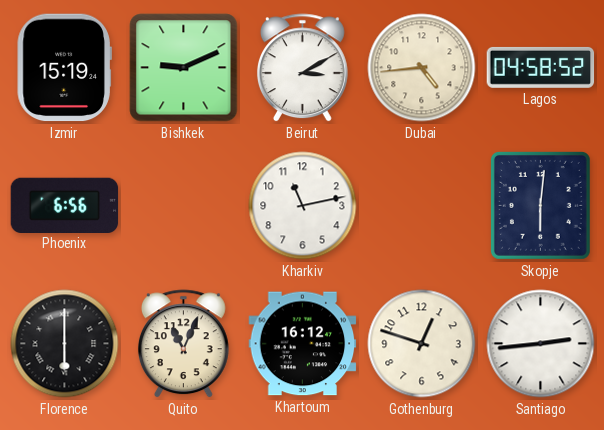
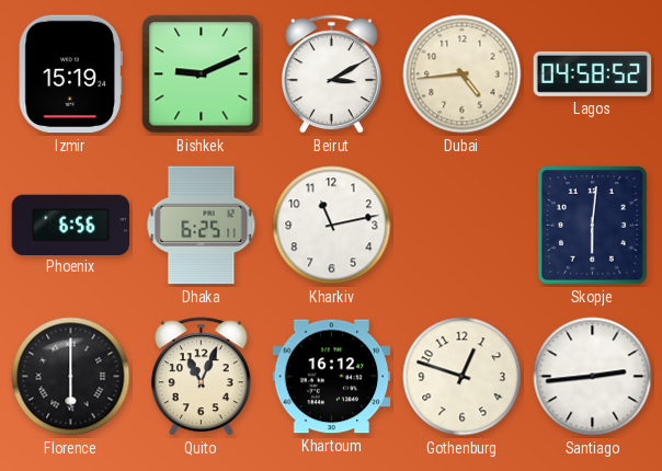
Dhaka: none -> 6:25 (202, 226)
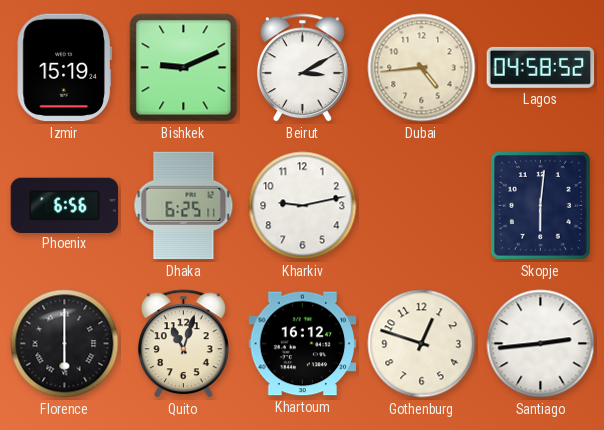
Kharkiv: 11:13 -> 9:13 (303, 206)
Quito: 11:04 -> 11:03 (183, 344)
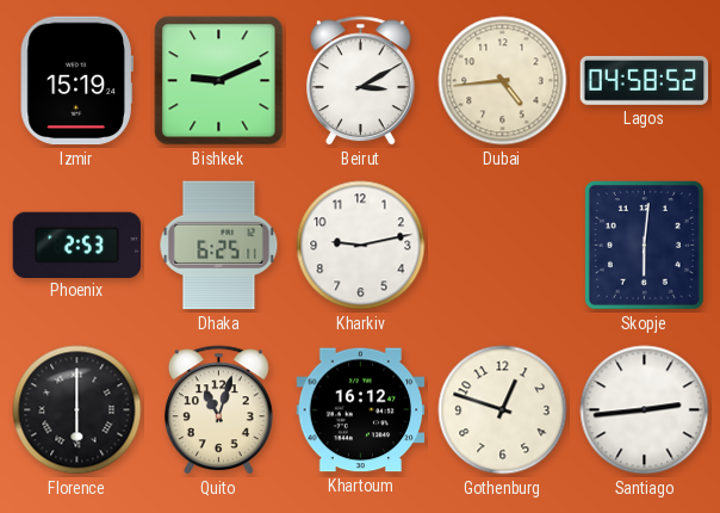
Phoenix: 6:56 -> 2:53 (77, 245)
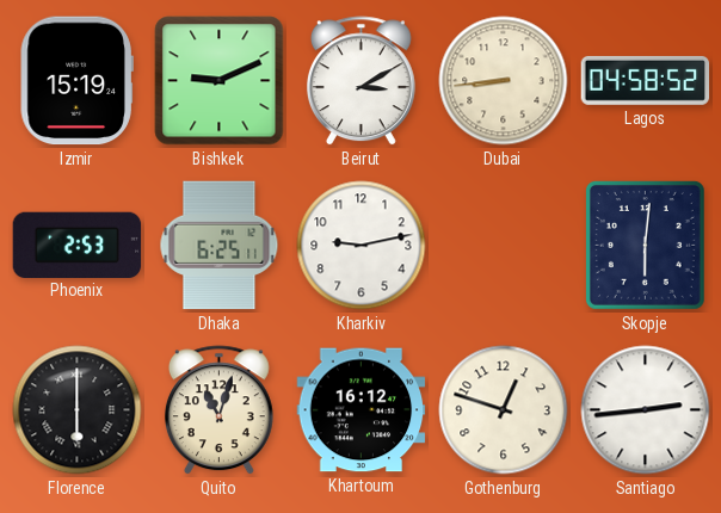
Dubai: 4:44 -> 8:44 (504, 81)
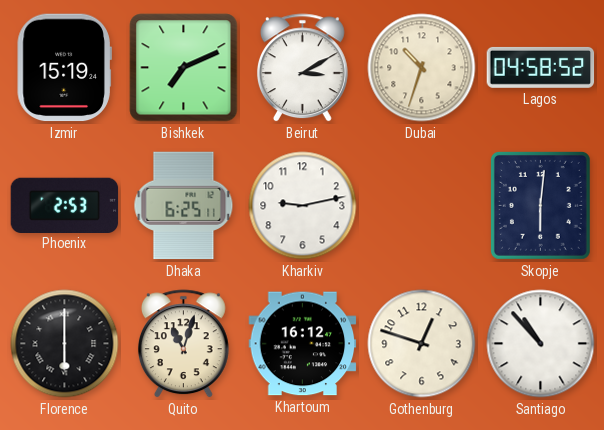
Bishkek: 9:11 -> 7:11 (184, 68)
Dubai: 8:44 -> 10:33 (422, 68)
Santiago: 2:44 -> 10:53 (541, 344)
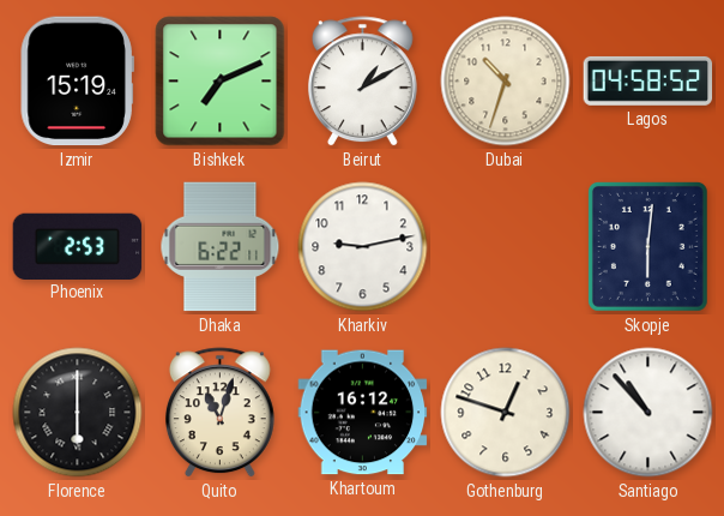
Beirut: 3:10 -> 1:10 (362, 82)
Dhaka: 6:25 -> 6:22 (221, 247)
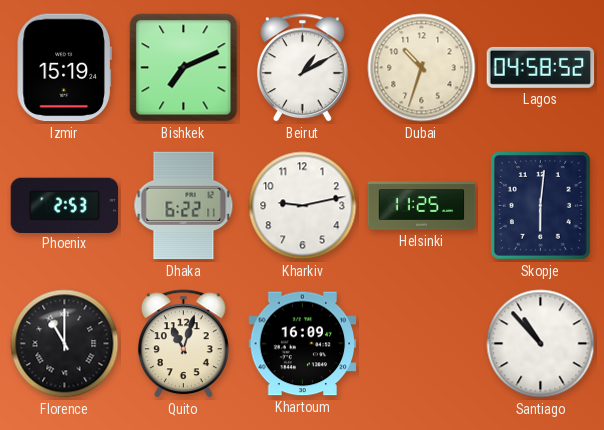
Helsinki: none -> 11:25 (422, 206)
Florence: 6:00 -> 11:00 (65, 344)
Khartoum: 16:12 -> 16:09 (303, 344)
Gothenburg: 12:48 -> none (506, 413)
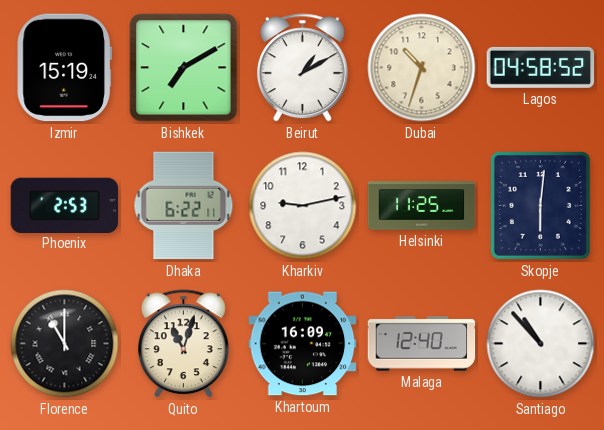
Bishkek: 7:11 -> 7:10 (184, 68)
Malaga: none -> 12:40 (422, 344)
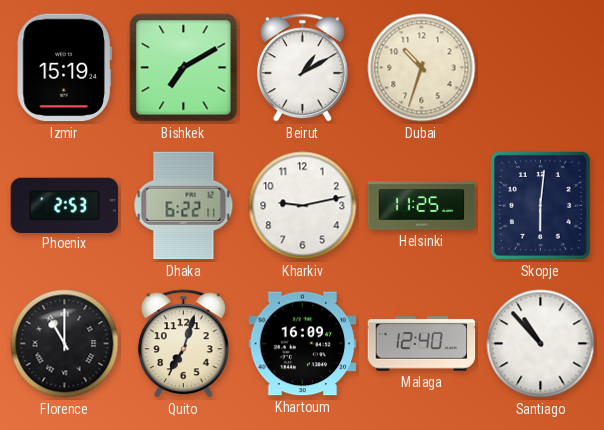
Lagos: 04:58 -> none (541, 67)
Quito: 11:03 -> 7:03 (183, 344)
